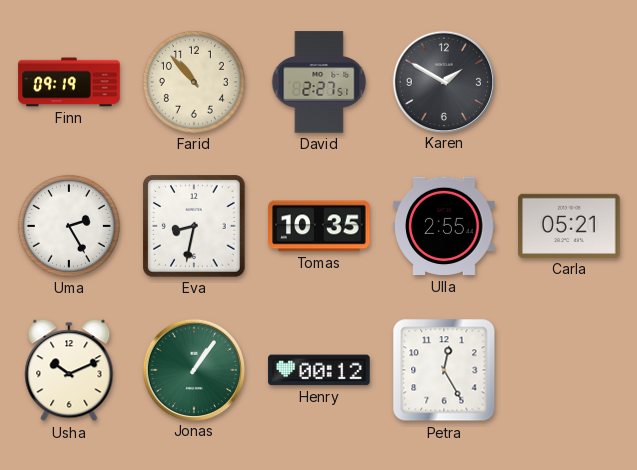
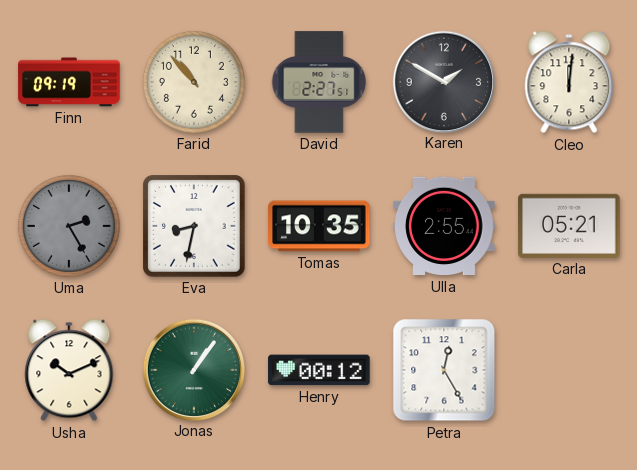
Cleo: none -> 12:01 (569, 82)
Uma dial: white -> grey (69, 226)
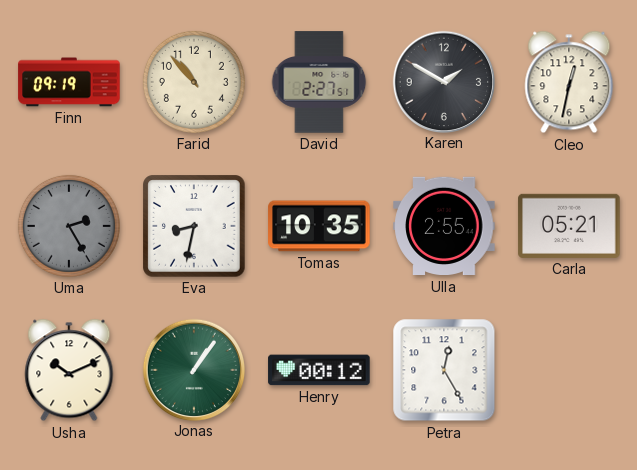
Cleo: 12:01 -> 12:32 (569, 82)
